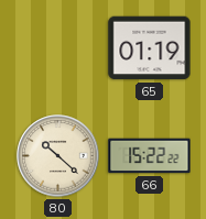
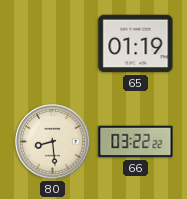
80: 10:22 -> 8:29 (53, 142)
66: 15:22 -> 03:22 (136, 142)
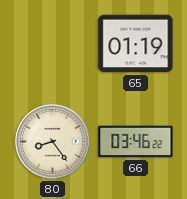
80: 8:29 -> 8:24 (53, 142)
66: 03:22 -> 03:46 (136, 142)
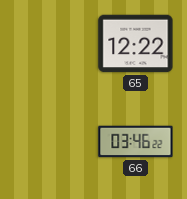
65: 01:19 -> 12:22 (136, 44)
80: 8:24 -> none (53, 142)
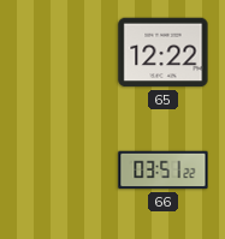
66: 03:46 -> 03:51 (164, 171)
